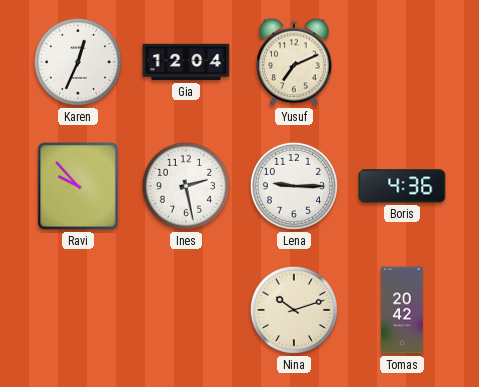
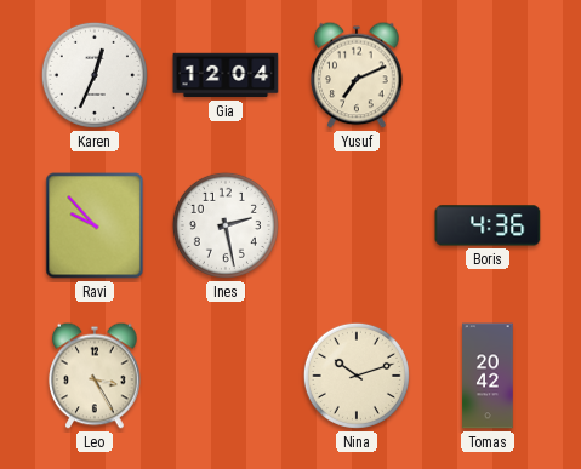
Lena: 9:15 -> none (294, 186)
Leo: none -> 3:25 (95, 376)
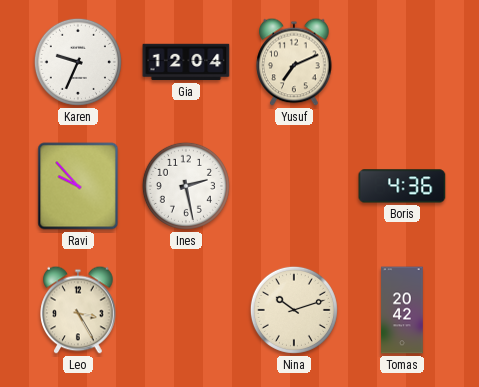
Karen: 12:34 -> 9:34 (78, 62)
